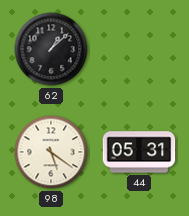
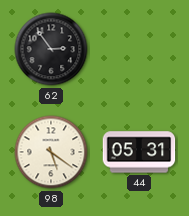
62: 1:08 -> 2:54 (51, 49)
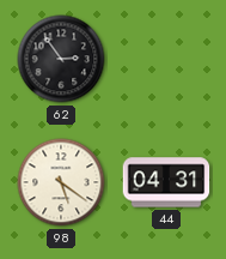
44: 05:31 -> 04:31 (166, 182)
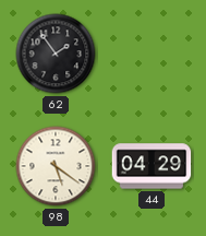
62: 2:54 -> 1:54 (56, 54)
44: 04:31 -> 04:29 (152, 166)
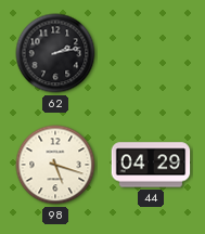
62: 1:54 -> 2:13 (55, 53)
98: 5:21 -> 5:18 (55, 165)
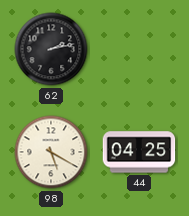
98: 5:18 -> 5:20 (51, 152)
44: 04:29 -> 04:25 (139, 152)
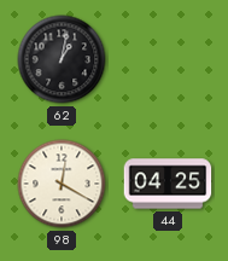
62: 2:13 -> 1:02 (62, 59)
98: 5:20 -> 12:20 (62, 184)
